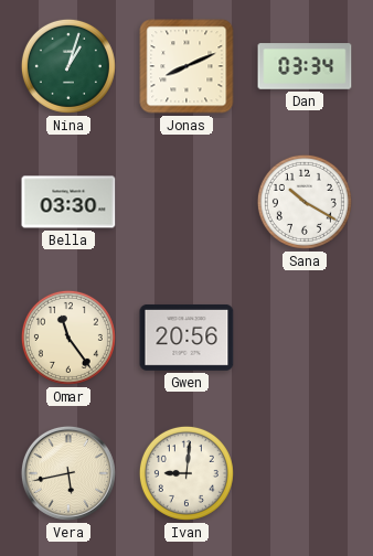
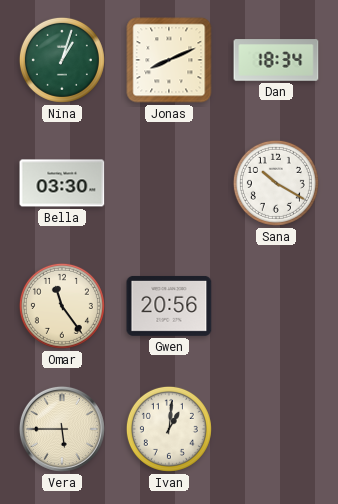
Dan: 03:34 -> 18:34 (276, 60)
Vera: 5:43 -> 5:45 (62, 429)
Ivan: 9:01 -> 1:01 (169, 429)
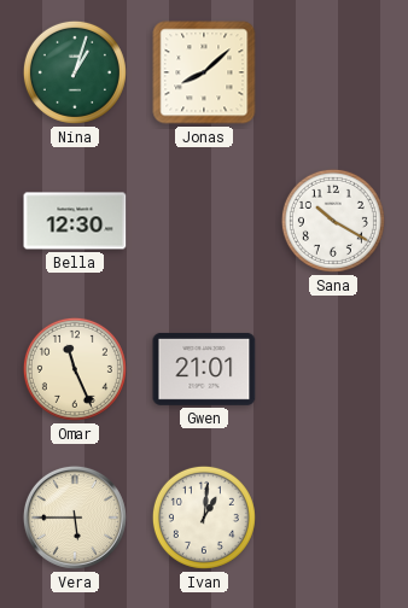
Jonas: 8:11 -> 8:08 (204, 72)
Dan: 18:34 -> none (276, 60)
Bella: 03:30 -> 12:30 (75, 221)
Omar: 11:24 -> 11:26 (75, 369)
Gwen: 20:56 -> 21:01 (204, 369)
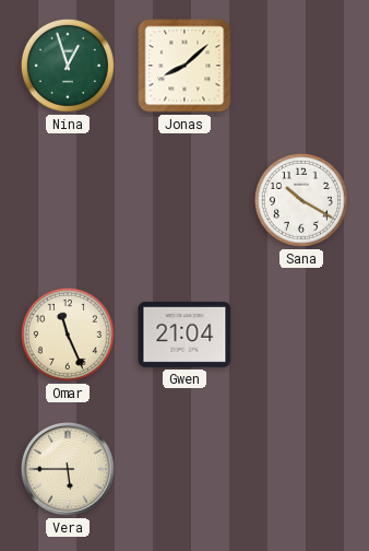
Nina: 1:03 -> 12:57 (68, 66)
Bella: 12:30 -> none (75, 221)
Gwen: 21:01 -> 21:04 (184, 335)
Ivan: 1:01 -> none (204, 518)
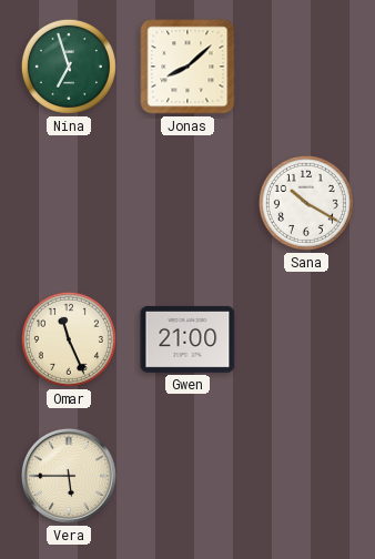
Nina: 12:57 -> 6:57 (69, 67)
Gwen: 21:04 -> 21:00 (187, 339)
